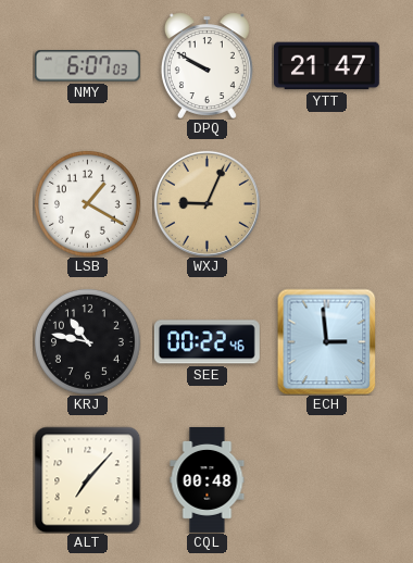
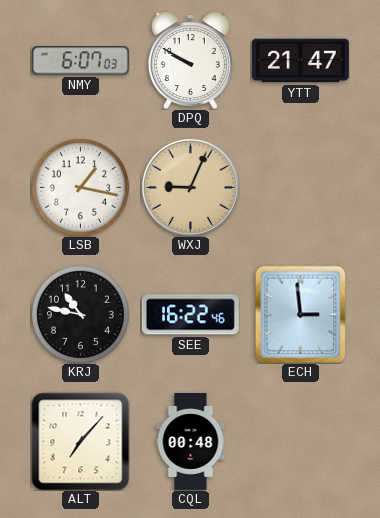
LSB: 1:20 -> 1:17 (80, 187)
SEE: 00:22 -> 16:22 (190, 315)
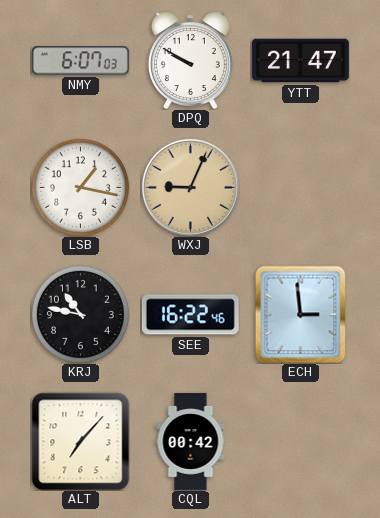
CQL: 00:48 -> 00:42 (191, 441)
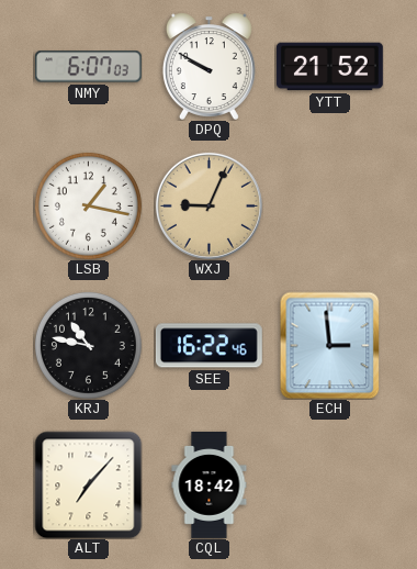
YTT: 21:47 -> 21:52 (329, 67)
CQL: 00:42 -> 18:42 (210, 484)
